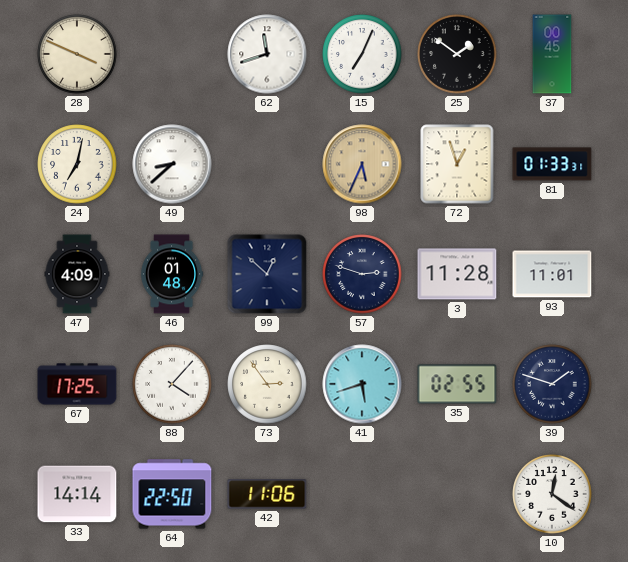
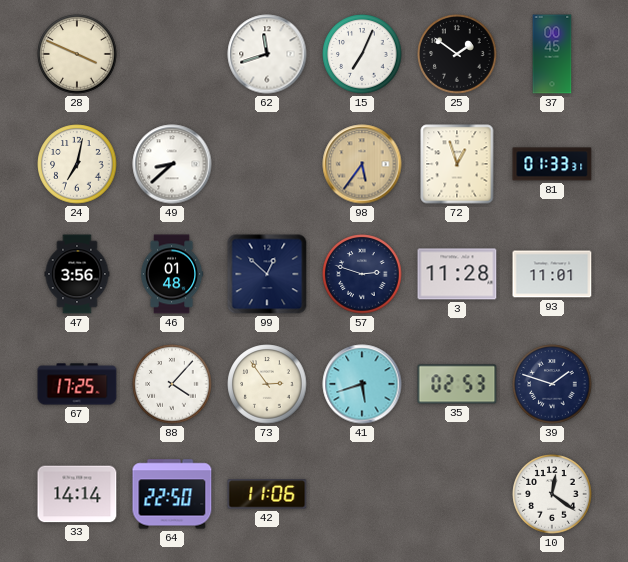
98: 5:34 -> 5:36 (362, 164)
47: 4:09 -> 3:56 (77, 274)
35: 02:55 -> 02:53 (457, 384)
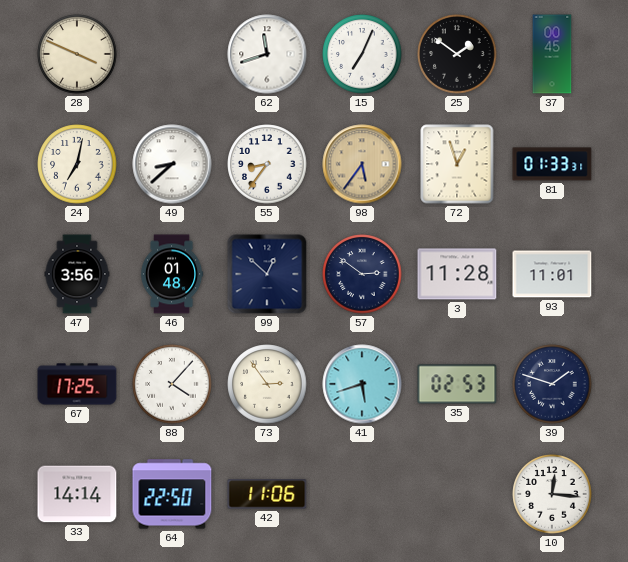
55: none -> 8:36 (267, 164)
57: 2:48 -> 2:51 (362, 274)
10: 12:21 -> 12:16 (552, 494)
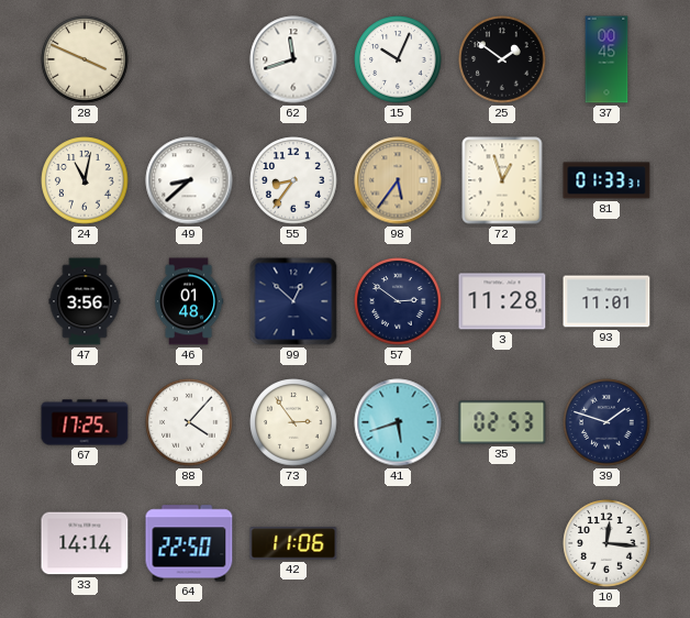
15: 7:04 -> 10:04 (398, 59)
24: 7:02 -> 11:02 (85, 180)
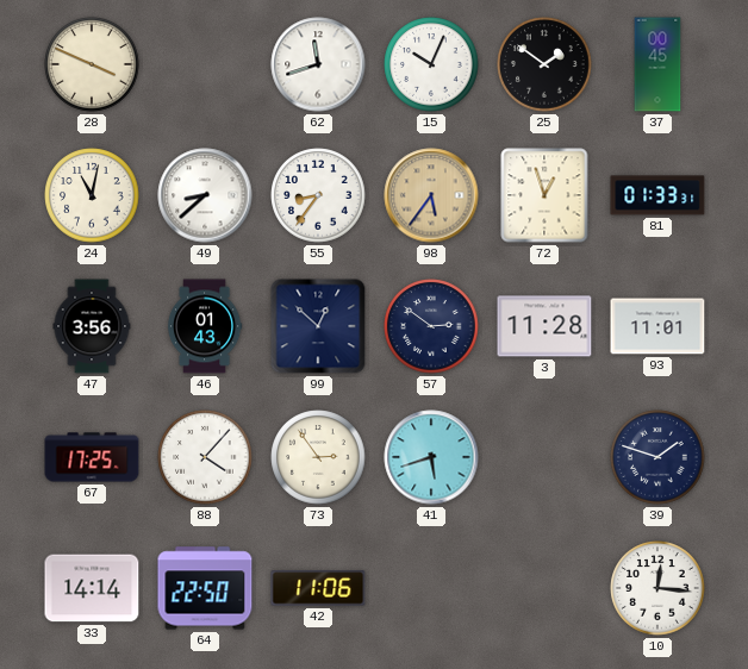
46: 01:48 -> 01:43 (205, 326)
35: 02:53 -> none (502, 422)
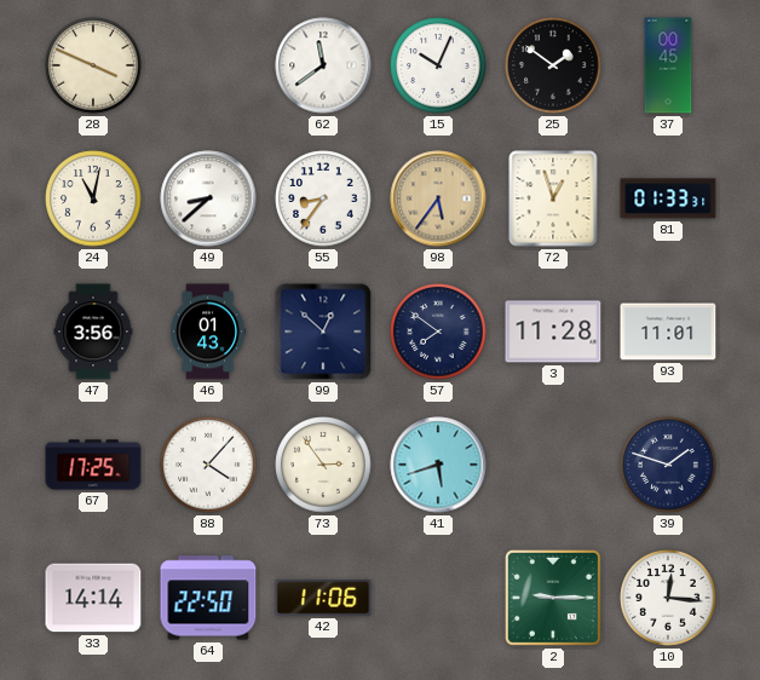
62: 11:42 -> 11:39 (323, 65)
57: 2:51 -> 7:51 (438, 332)
2: none -> 9:15 (553, 598)
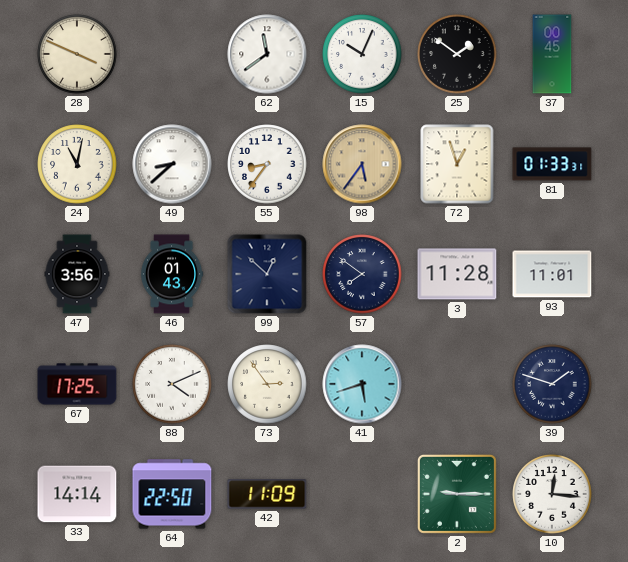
88: 4:07 -> 4:11 (172, 384)
42: 11:06 -> 11:09 (267, 494)
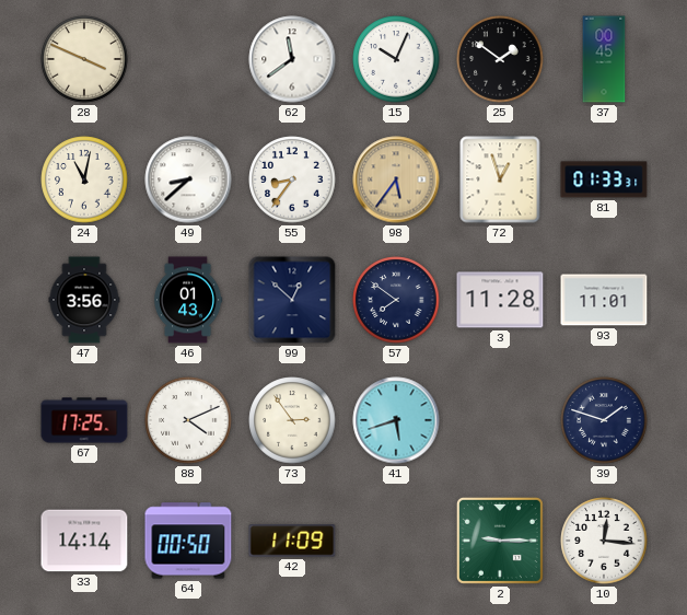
64: 22:50 -> 00:50 (188, 541)
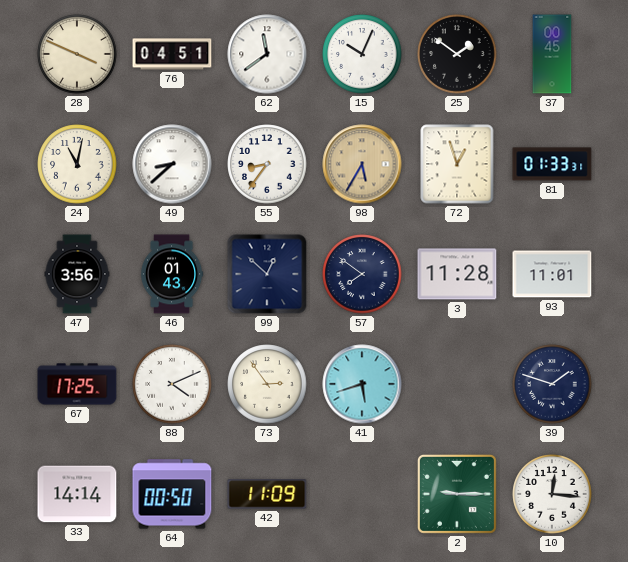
76: none -> 04:51 (172, 54)
98: 5:36 -> 5:35 (362, 164)
